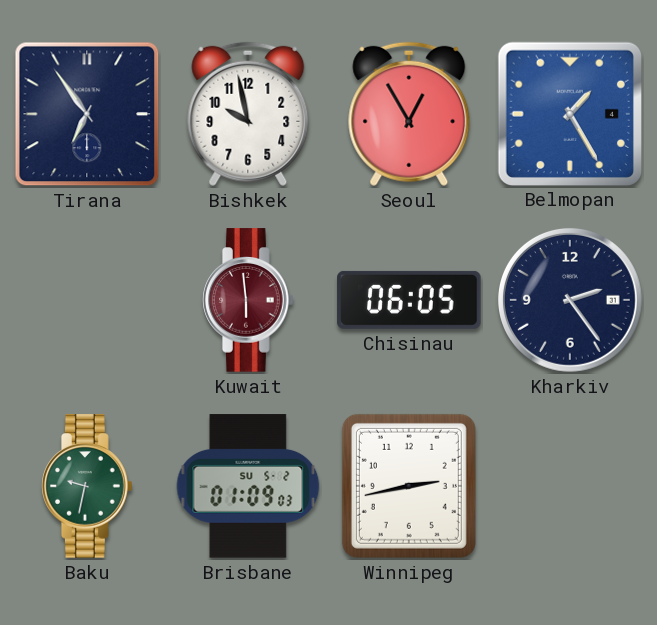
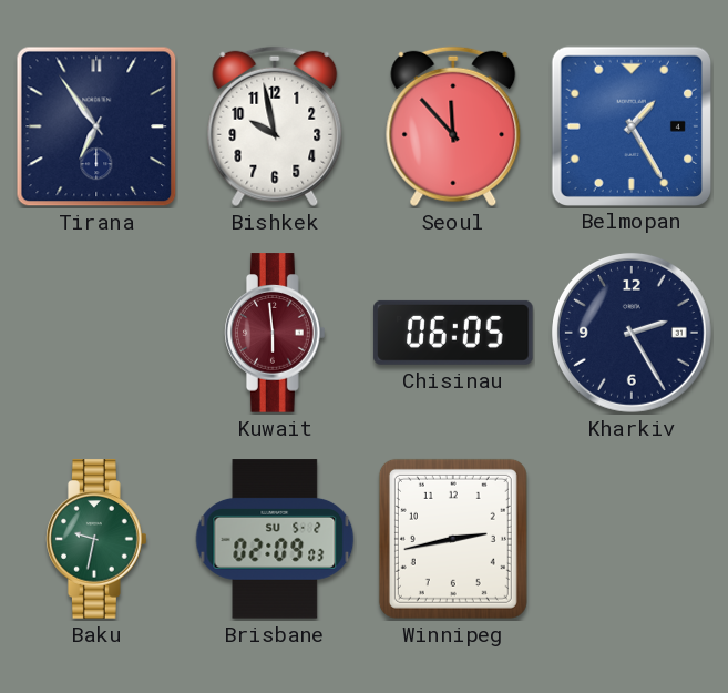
Seoul: 12:55 -> 11:53 (453, 126)
Kharkiv: 2:24 -> 2:25 (632, 333)
Brisbane: 01:09 -> 02:09 (275, 539)
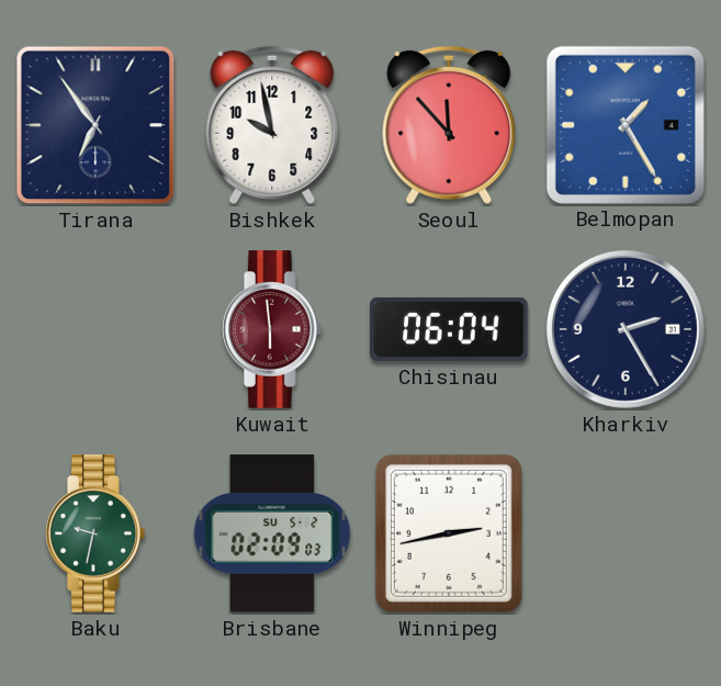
Chisinau: 06:05 -> 06:04 (449, 329)
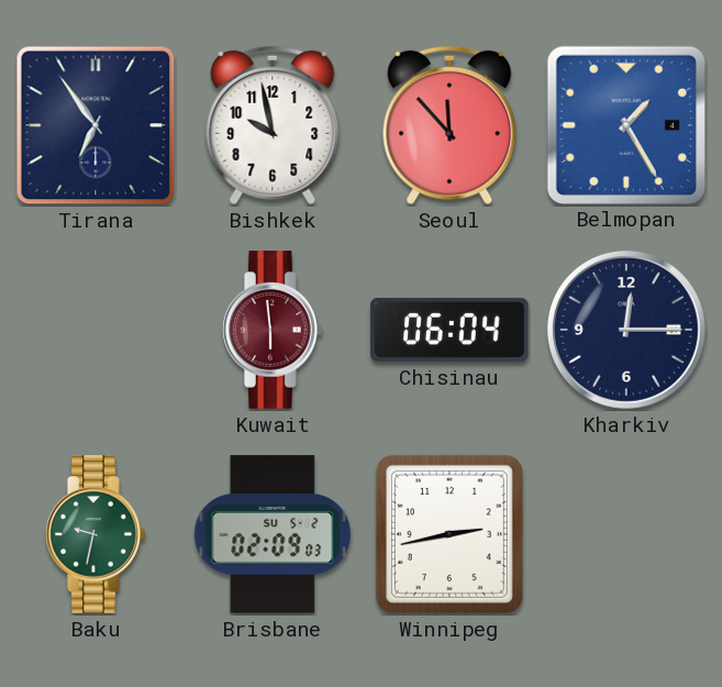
Kharkiv: 2:25 -> 12:15 (626, 330)
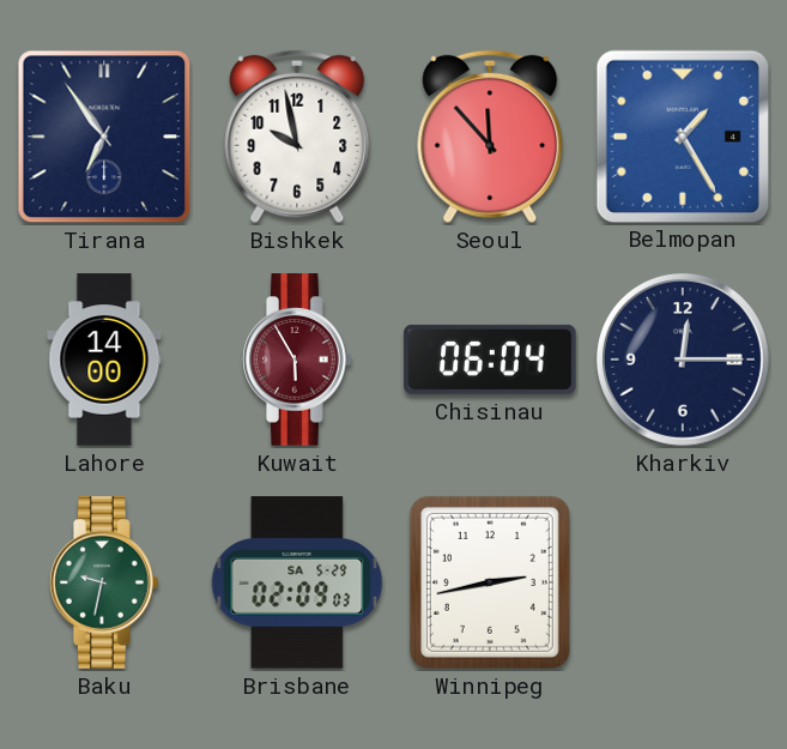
Lahore: none -> 14:00 (104, 360)
Kuwait: 5:59 -> 5:55 (297, 360)
Brisbane date: SU 5-2 -> SA 5-29 (297, 582)
